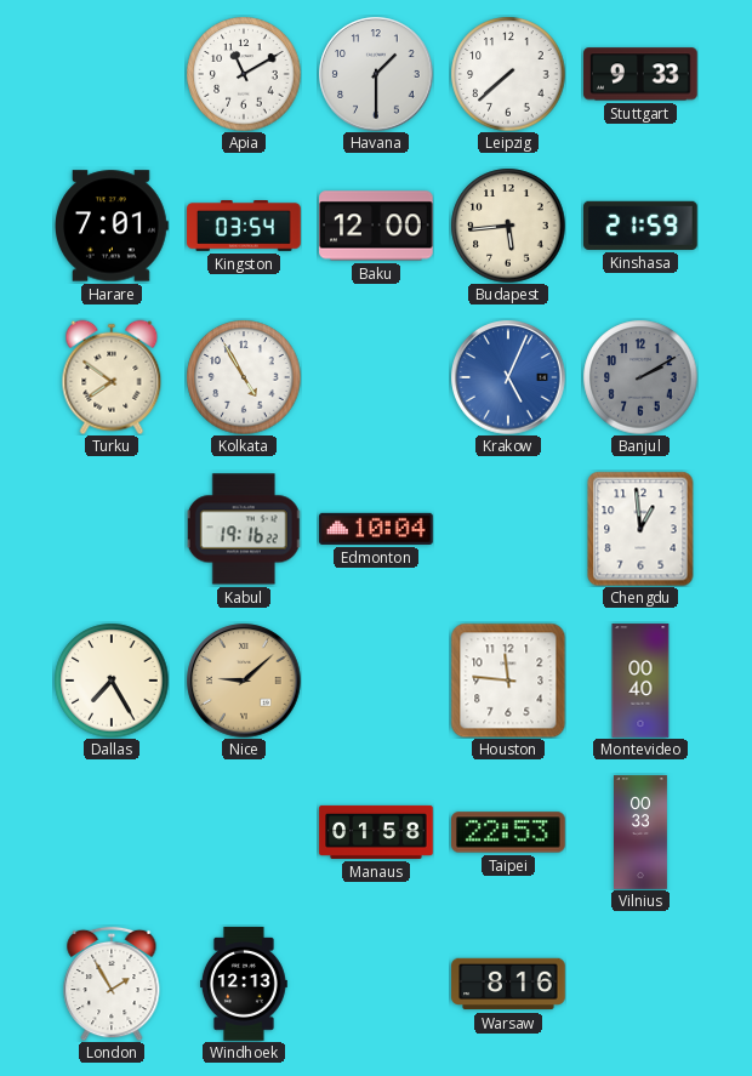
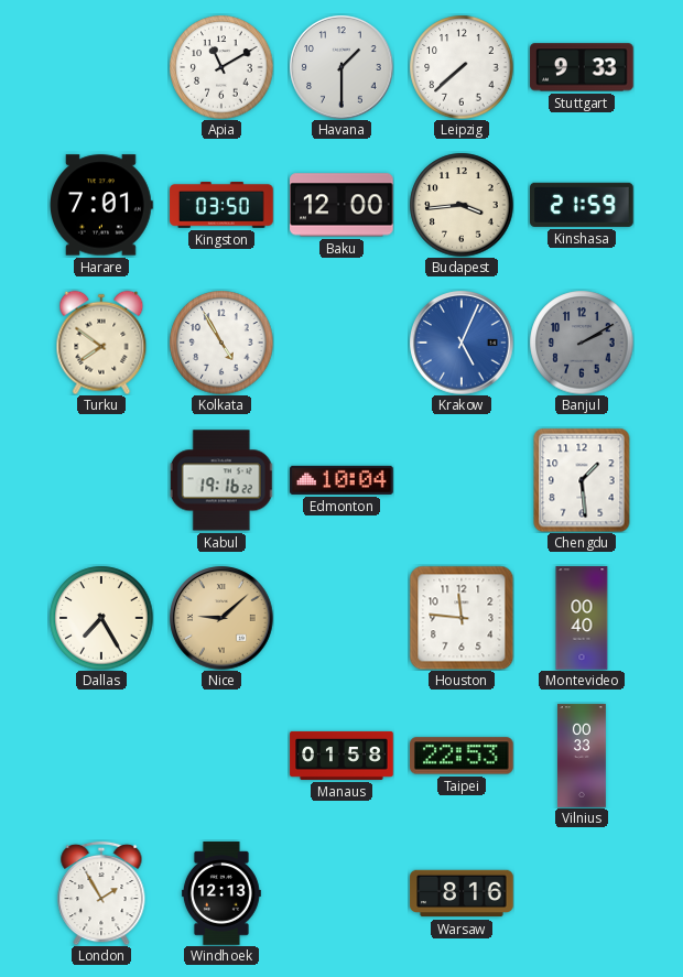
Kingston: 03:54 -> 03:50 (221, 206)
Budapest: 5:44 -> 3:44 (462, 205)
Chengdu: 12:59 -> 1:29 (582, 480)
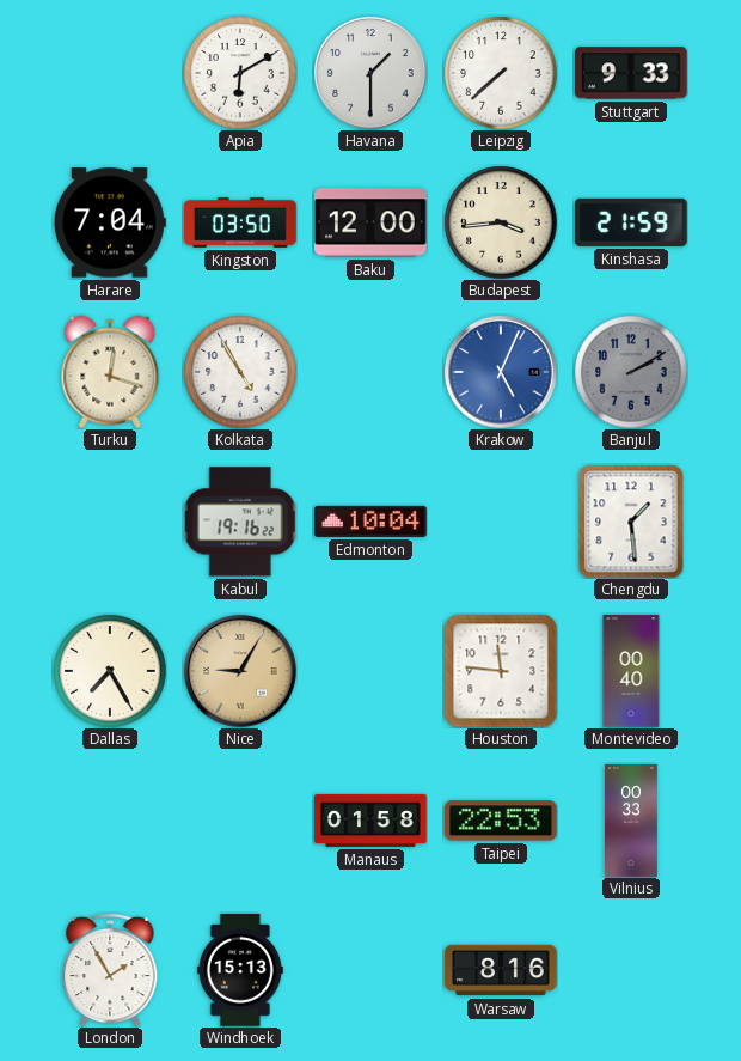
Apia: 11:10 -> 6:10 (240, 73)
Harare: 7:01 -> 7:04 (111, 222)
Turku: 7:51 -> 12:18 (110, 372)
Nice: 9:08 -> 9:05 (240, 671)
Windhoek: 12:13 -> 15:13 (240, 970)
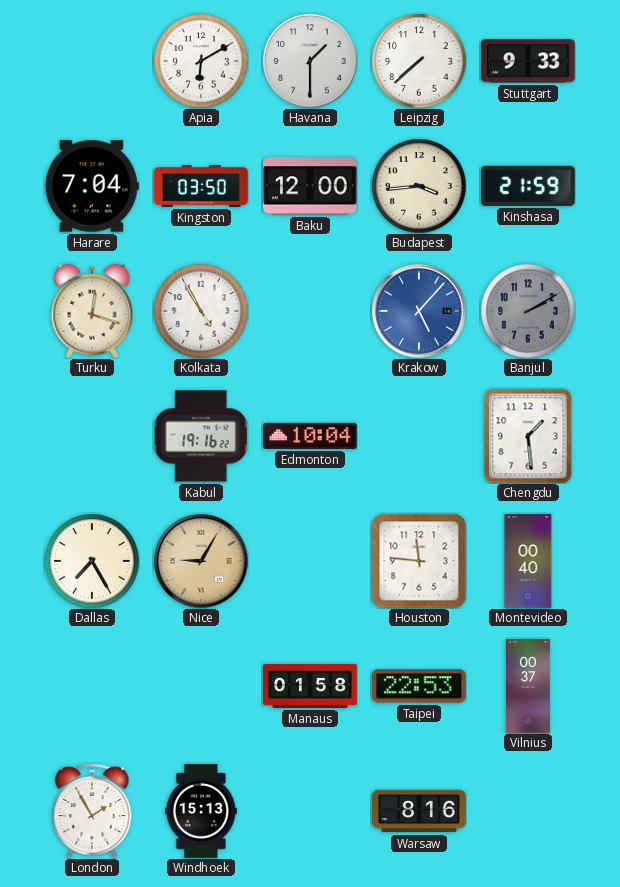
Krakow: 5:04 -> 5:07 (419, 311)
Vilnius: 00:33 -> 00:37 (529, 686)
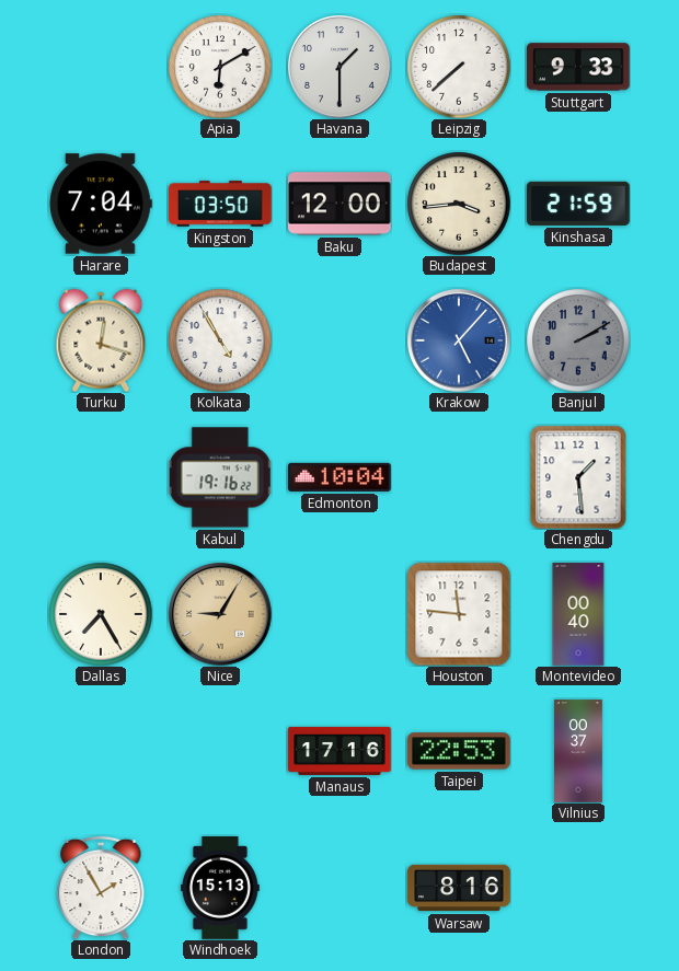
Manaus: 01:58 -> 17:16 (339, 751)
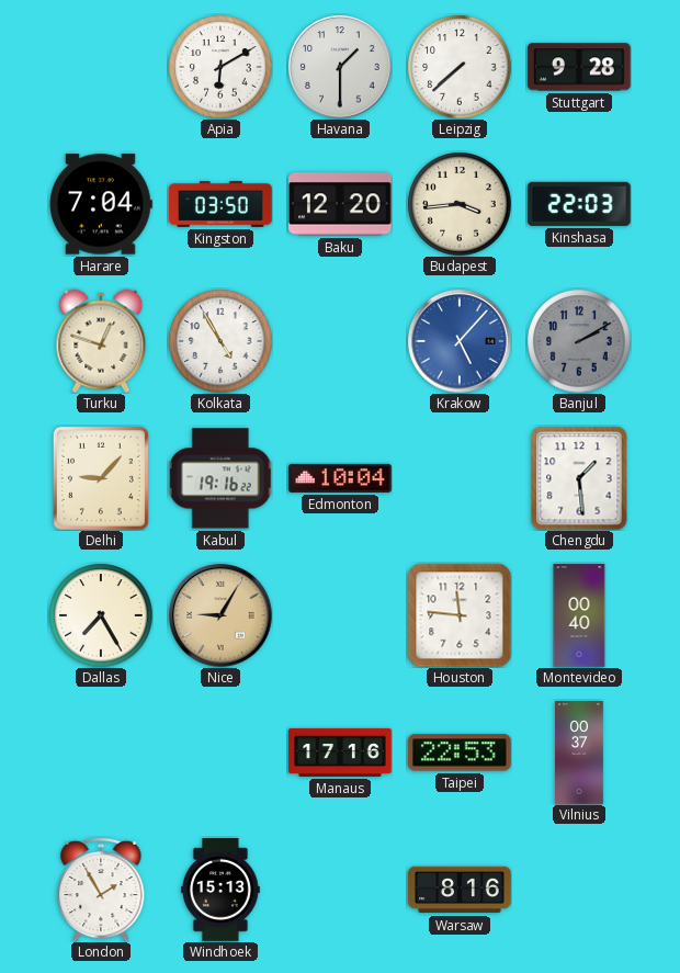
Stuttgart: 9:33 -> 9:28 (579, 67)
Baku: 12:00 -> 12:20 (341, 204)
Kinshasa: 21:59 -> 22:03 (580, 204)
Turku: 12:18 -> 12:48 (101, 341)
Delhi: none -> 9:07 (101, 478)
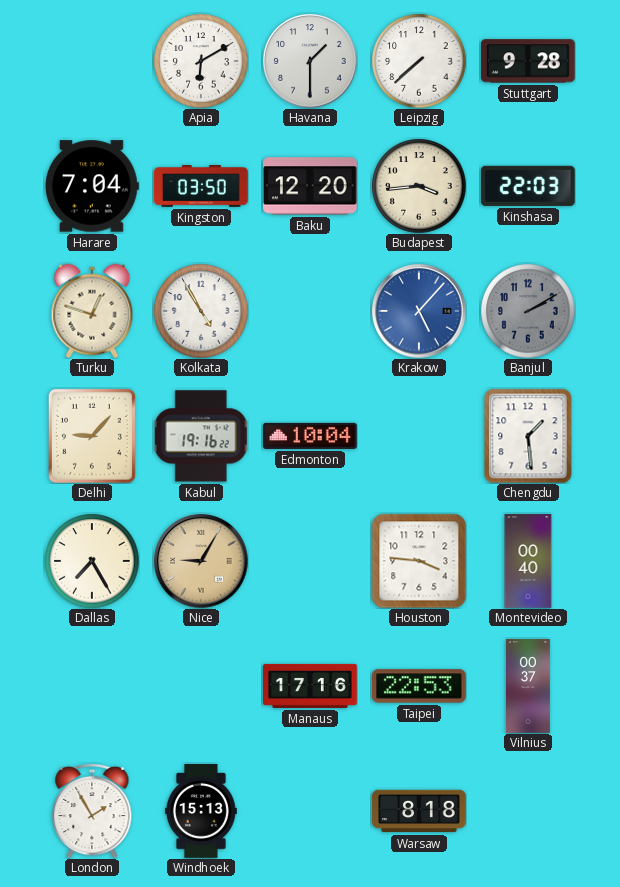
Houston: 11:46 -> 3:46 (419, 561)
Warsaw: 8:16 -> 8:18 (419, 811)
